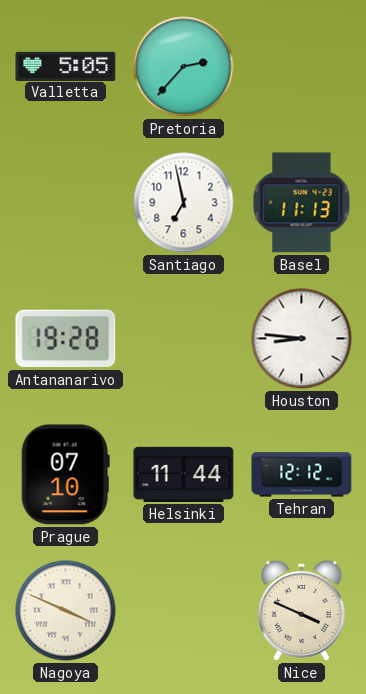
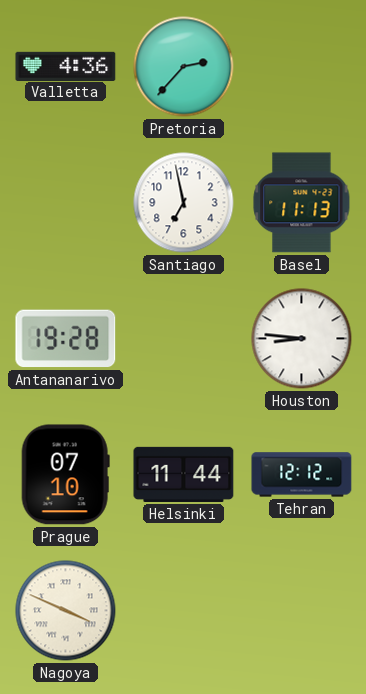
Valletta: 5:05 -> 4:36 (66, 66)
Nice: 3:49 -> none (301, 611)
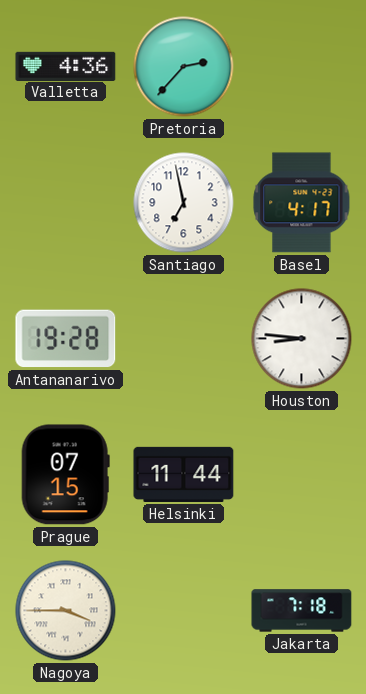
Basel: 11:13 -> 4:17 (302, 203)
Prague: 07:10 -> 07:15 (65, 475)
Tehran: 12:12 -> none (302, 475)
Nagoya: 3:49 -> 3:45 (66, 611)
Jakarta: none -> 7:18 (302, 611)
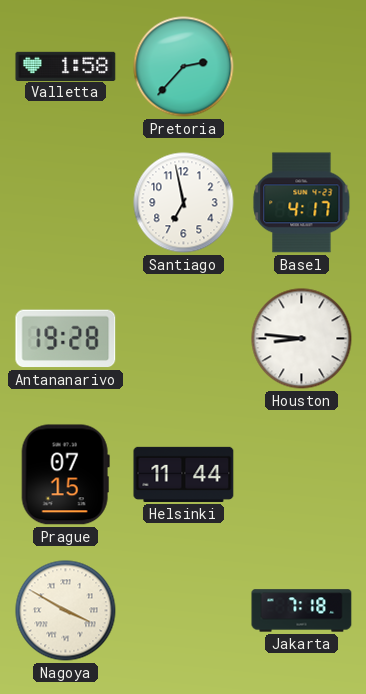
Valletta: 4:36 -> 1:58 (66, 66)
Nagoya: 3:45 -> 3:50 (66, 611)
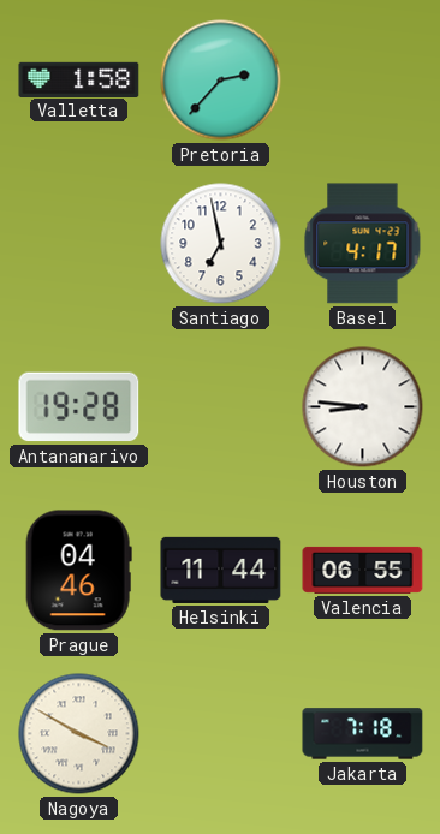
Prague: 07:15 -> 04:46 (78, 571)
Valencia: none -> 06:55 (363, 570)
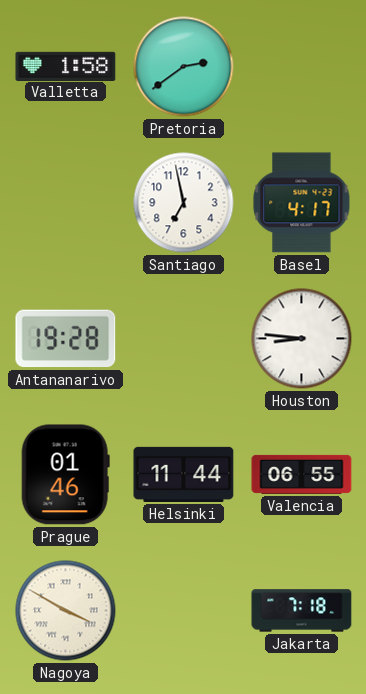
Pretoria: 2:37 -> 2:39 (184, 67)
Prague: 04:46 -> 01:46 (65, 475)
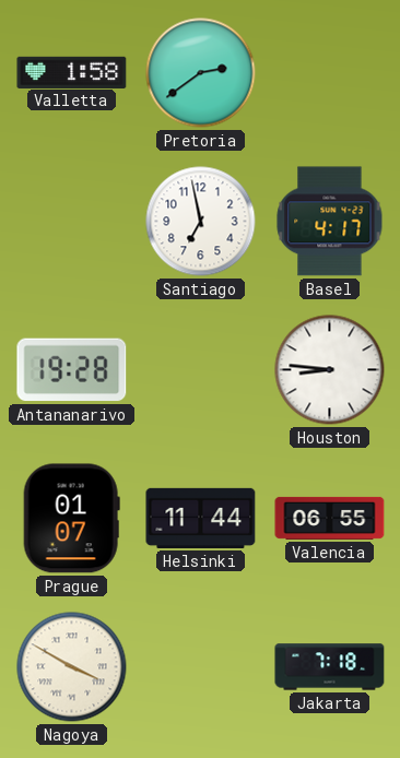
Prague: 01:46 -> 01:07 (71, 519)
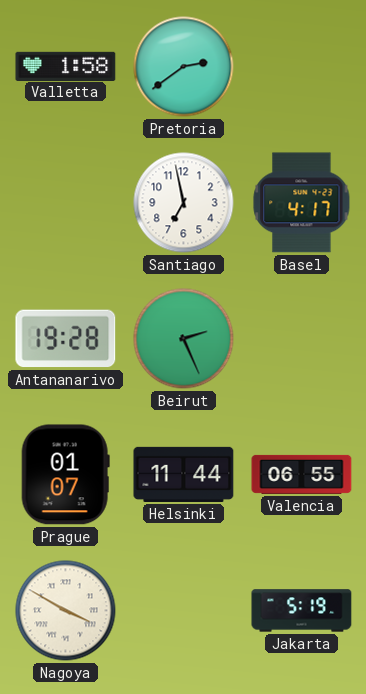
Beirut: none -> 2:26 (184, 339)
Houston: 8:46 -> none (330, 370)
Jakarta: 7:18 -> 5:19 (302, 611)
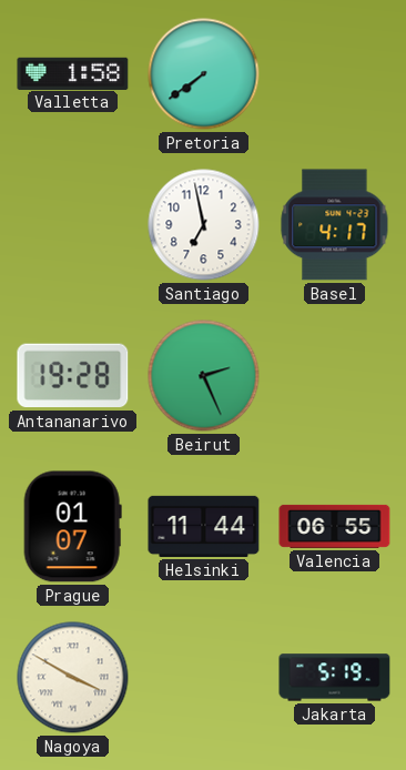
Pretoria: 2:39 -> 7:39 (204, 74)
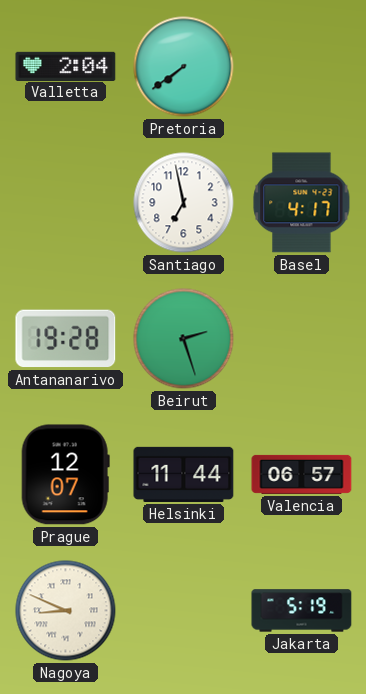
Valletta: 1:58 -> 2:04 (66, 66)
Beirut: 2:26 -> 2:27 (184, 339)
Prague: 01:07 -> 12:07 (65, 475)
Valencia: 06:55 -> 06:57 (302, 474)
Nagoya: 3:50 -> 8:49 (66, 611)
